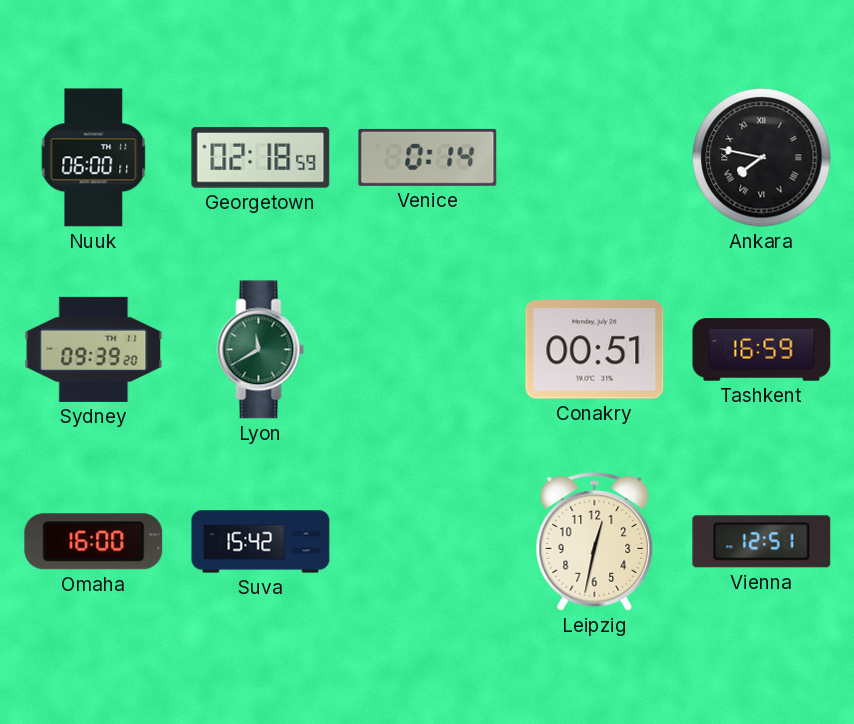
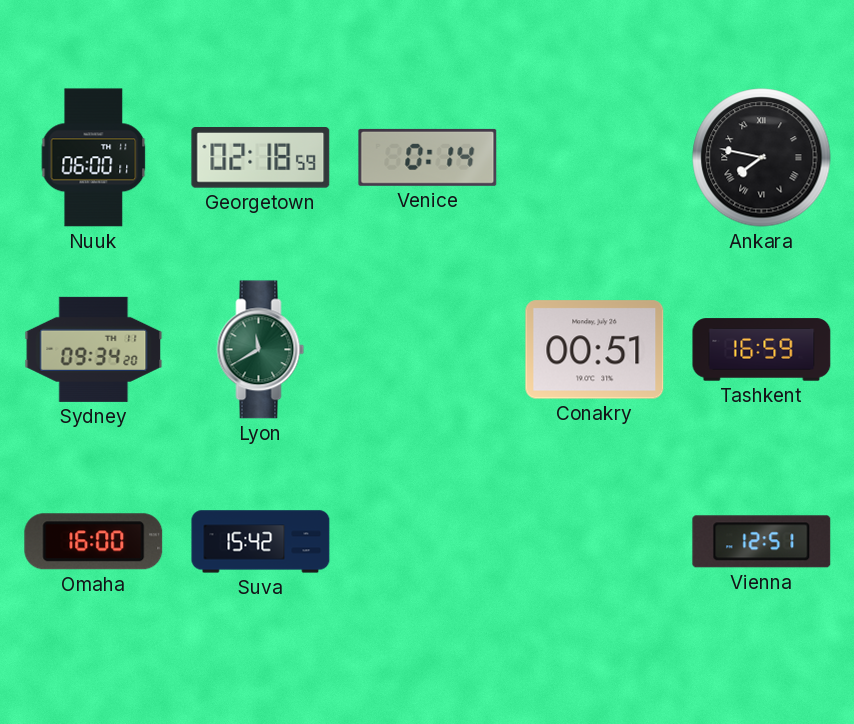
Sydney: 09:39 -> 09:34 (94, 349)
Leipzig: 12:32 -> none (595, 542)
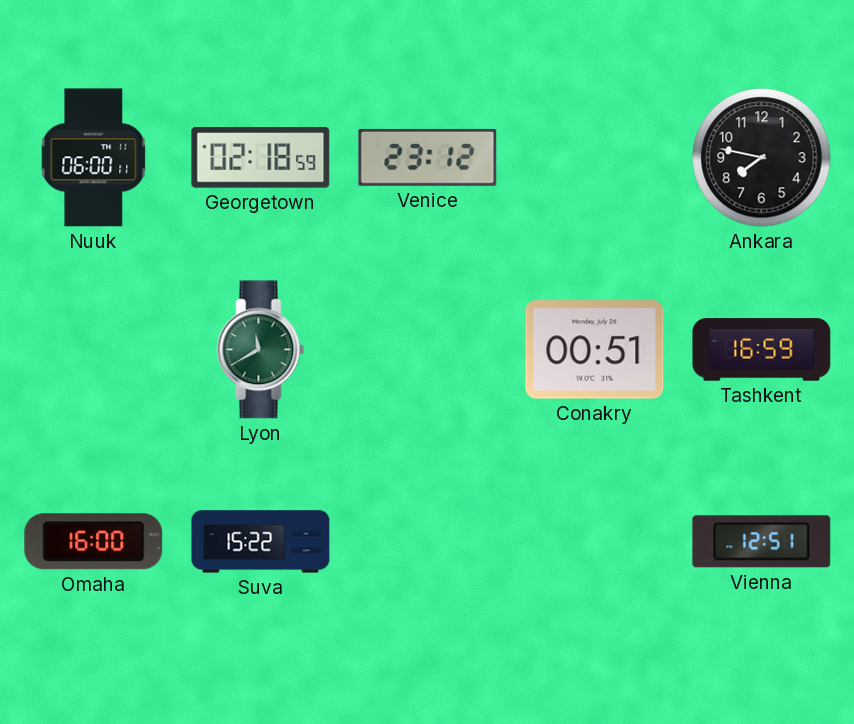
Venice: 0:14 -> 23:12 (428, 157)
Ankara numerals: Roman -> Arabic (762, 158)
Sydney: 09:34 -> none (94, 349)
Suva: 15:42 -> 15:22 (261, 542)
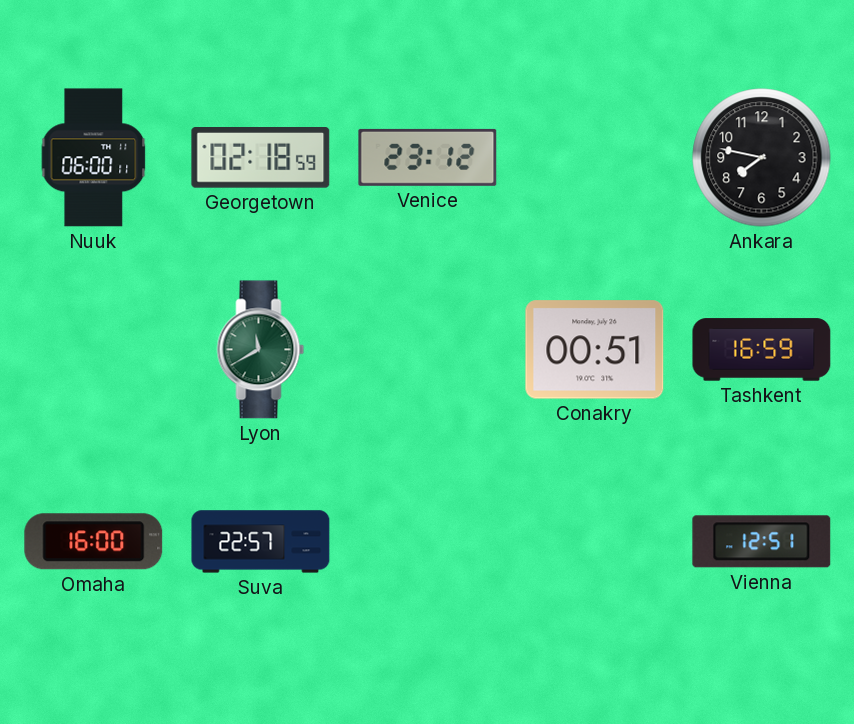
Suva: 15:22 -> 22:57 (261, 542)
